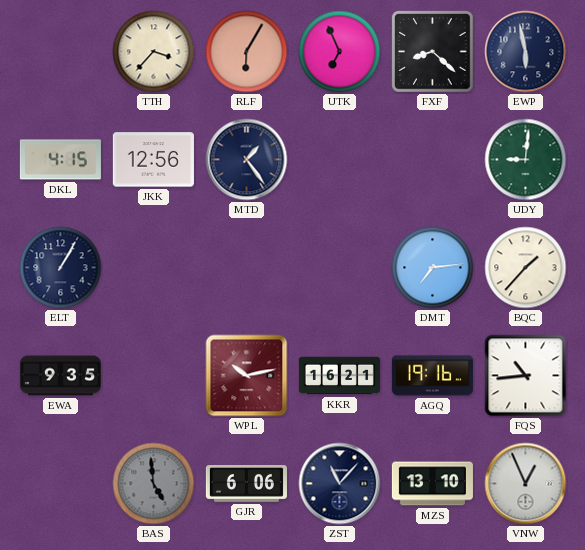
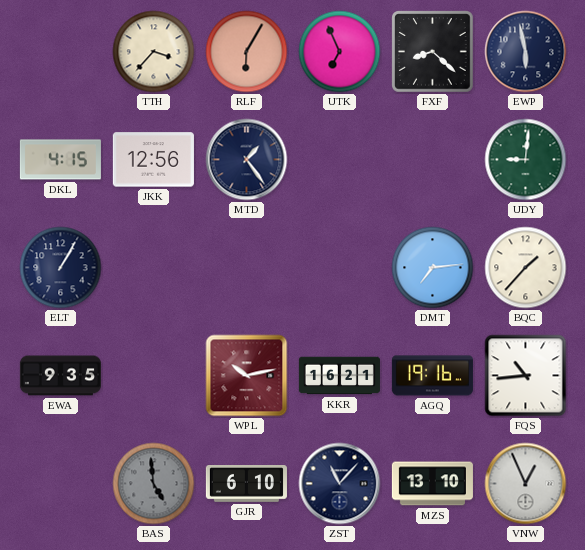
GJR: 6:06 -> 6:10 (246, 484)
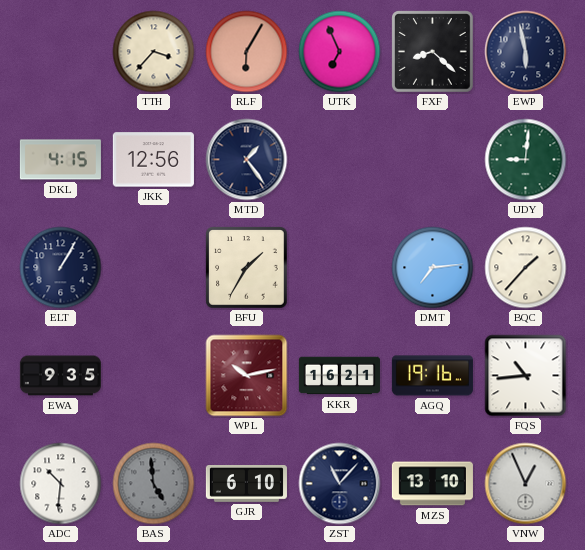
BFU: none -> 1:35 (247, 268)
ADC: none -> 10:31 (61, 484)
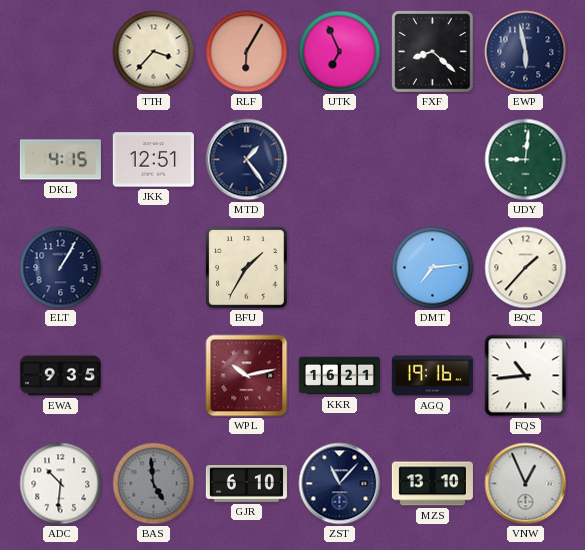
JKK: 12:56 -> 12:51 (153, 160)
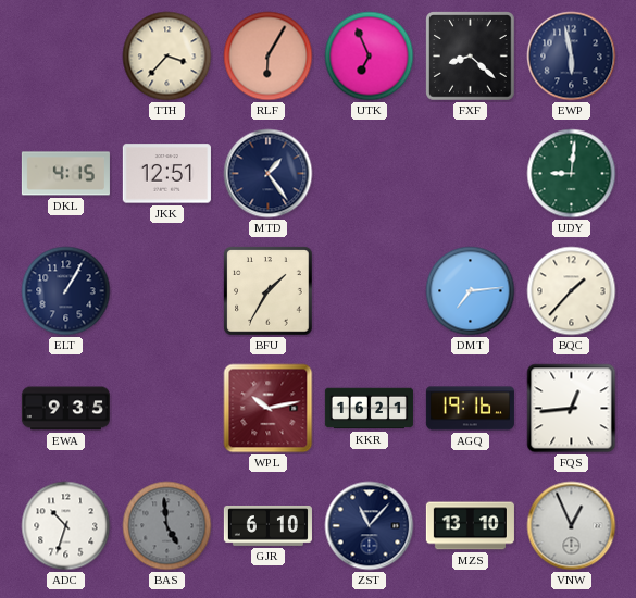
FQS: 10:44 -> 12:44 (572, 409)
ADC: 10:31 -> 10:33 (66, 526)
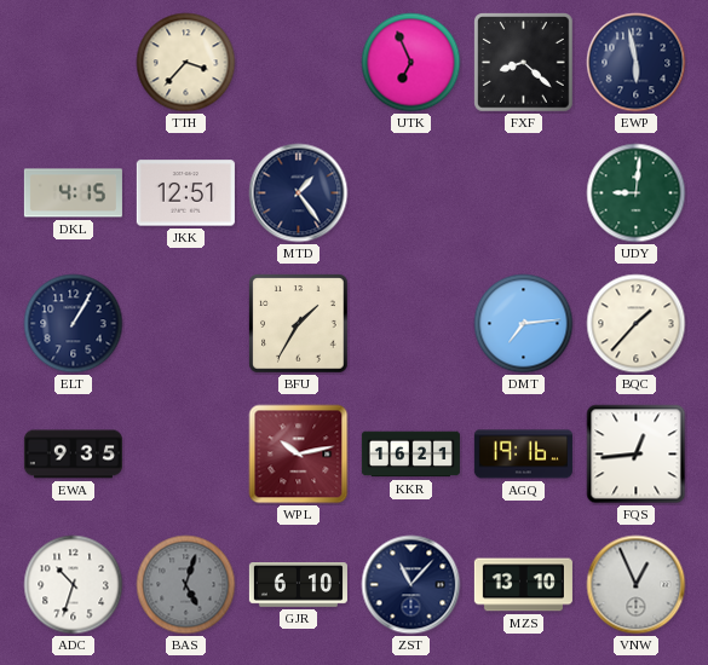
RLF: 6:05 -> none (269, 57)
BAS: 4:59 -> 5:03 (186, 585)
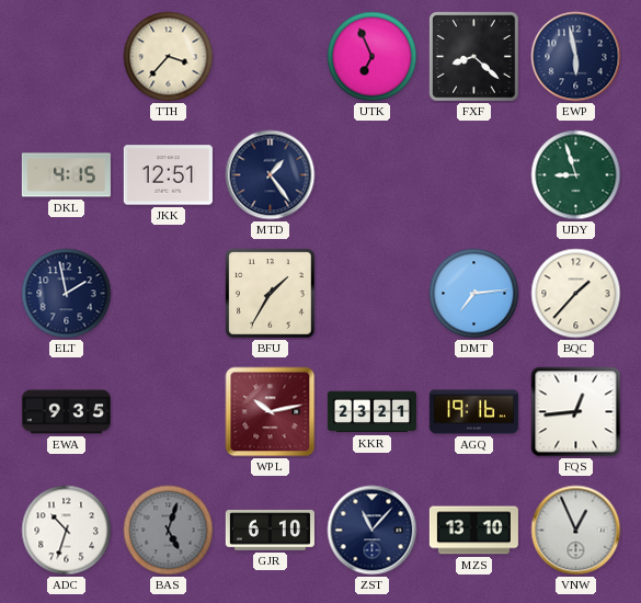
UDY: 9:01 -> 8:57 (576, 175)
ELT: 1:05 -> 1:58 (67, 294)
KKR: 16:21 -> 23:21 (371, 412)
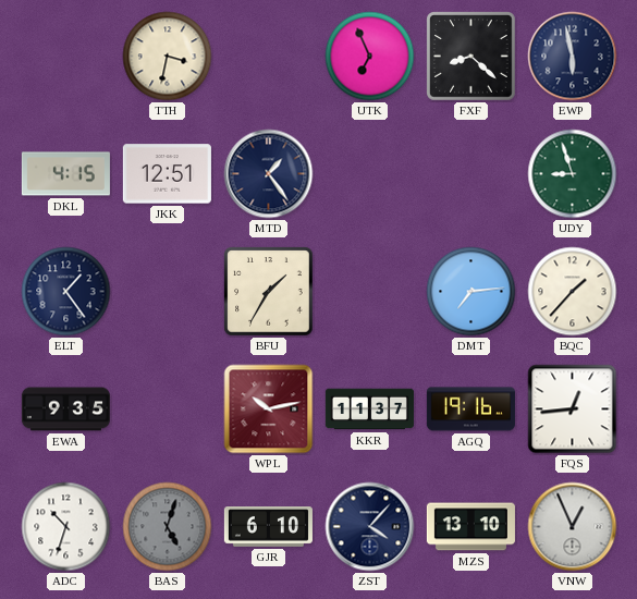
TTH: 3:37 -> 3:32 (168, 57)
ELT: 1:58 -> 1:24 (66, 292)
KKR: 23:21 -> 11:37 (369, 409)
ZST: 11:07 -> 4:07 (370, 527)
